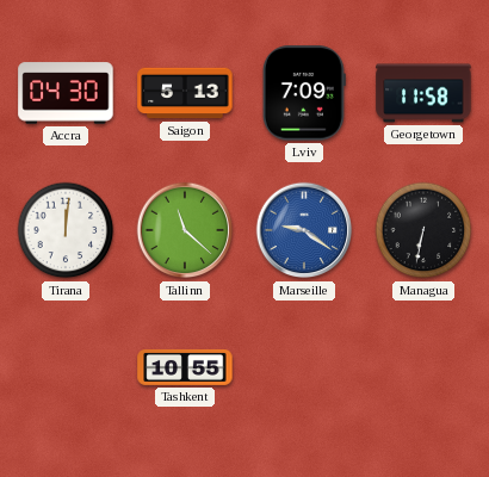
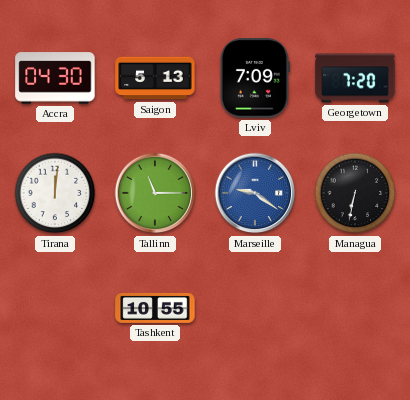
Georgetown: 11:58 -> 7:20 (355, 78)
Tallinn: 11:22 -> 11:15 (155, 193)
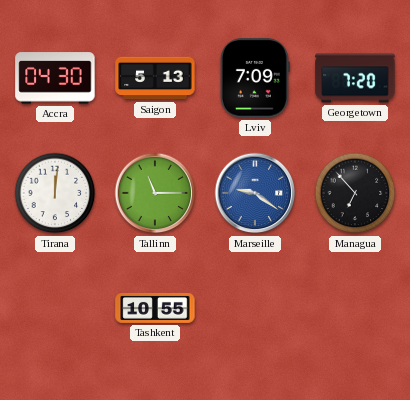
Managua: 6:32 -> 6:53 (355, 193)
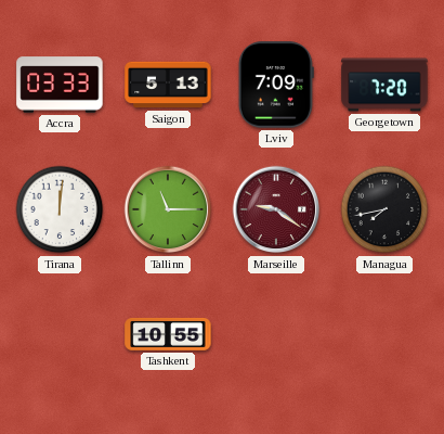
Accra: 04:30 -> 03:33 (60, 85)
Marseille dial: blue -> burgundy (276, 209)
Managua: 6:53 -> 7:43 (384, 209)
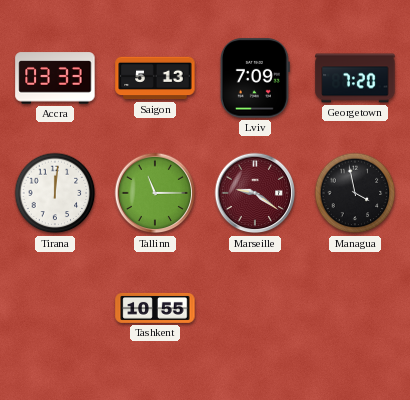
Managua: 7:43 -> 3:58 (355, 193)
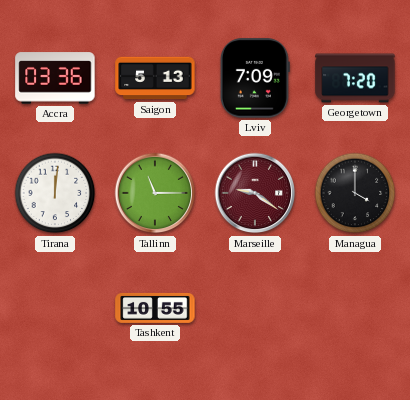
Accra: 03:33 -> 03:36 (55, 78)
Managua: 3:58 -> 4:00 (355, 193)
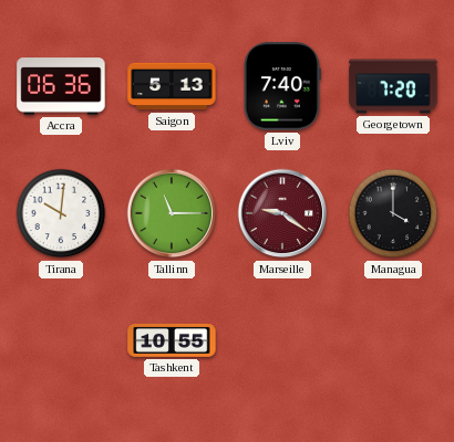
Accra: 03:36 -> 06:36 (61, 86)
Lviv: 7:09 -> 7:40 (282, 86)
Tirana: 12:01 -> 10:01 (61, 213)
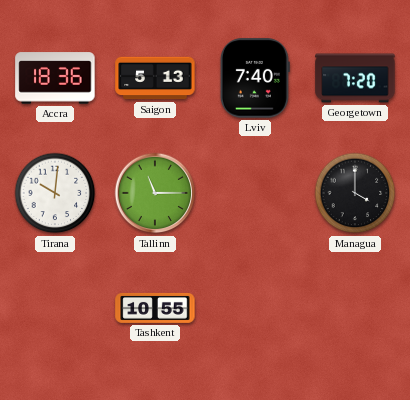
Accra: 06:36 -> 18:36 (55, 78)
Marseille: 9:21 -> none (282, 213)
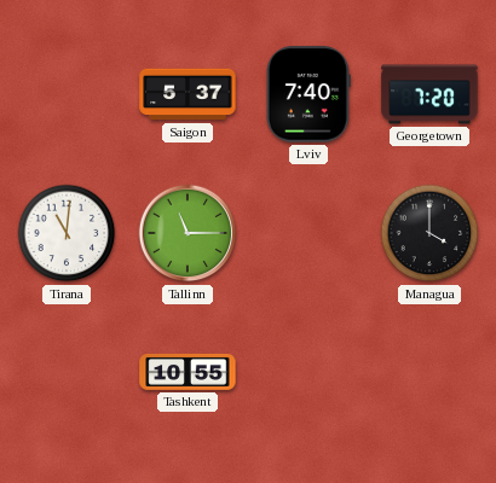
Accra: 18:36 -> none (55, 78)
Saigon: 5:13 -> 5:37 (188, 94)
Tirana: 10:01 -> 11:01 (67, 233)
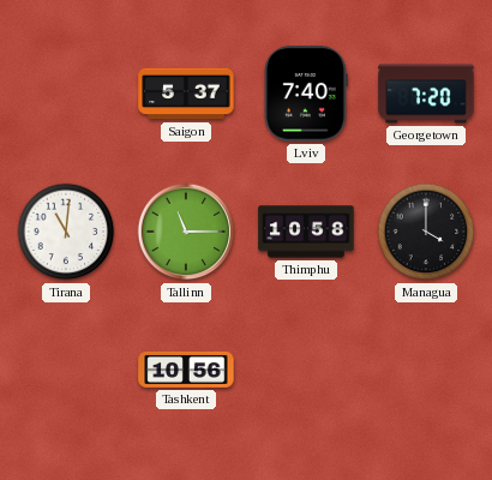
Thimphu: none -> 10:58 (306, 232)
Tashkent: 10:55 -> 10:56 (186, 370)
